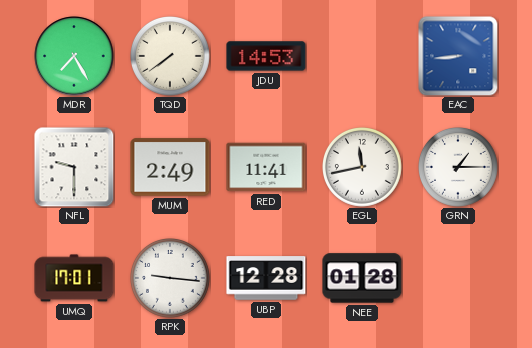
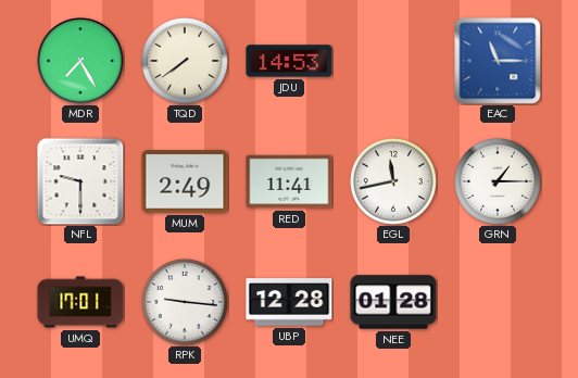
EAC: 8:44 -> 11:15 (498, 61)
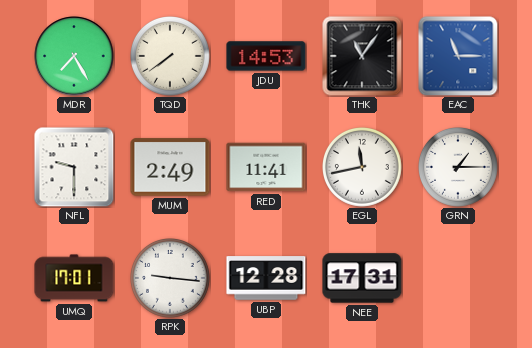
THK: none -> 11:06 (362, 56)
NEE: 01:28 -> 17:31 (362, 278)
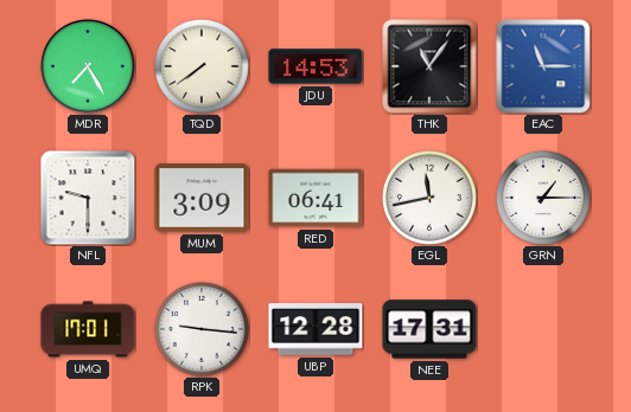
MUM: 2:49 -> 3:09 (202, 198)
RED: 11:41 -> 06:41 (315, 198)
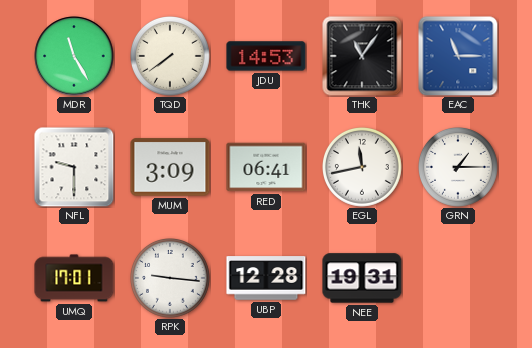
MDR: 7:25 -> 11:25 (74, 56)
NEE: 17:31 -> 19:31 (362, 278)
